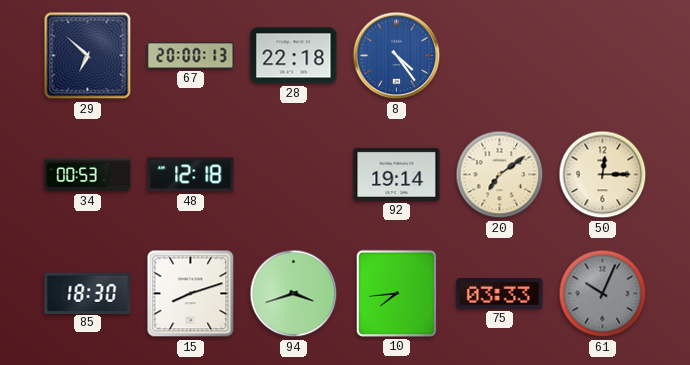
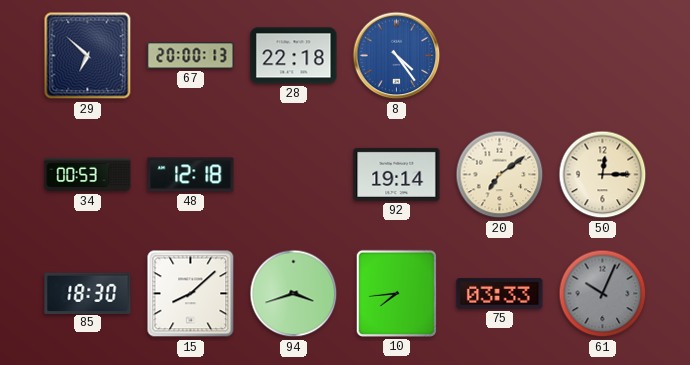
15: 8:12 -> 8:08 (191, 294)
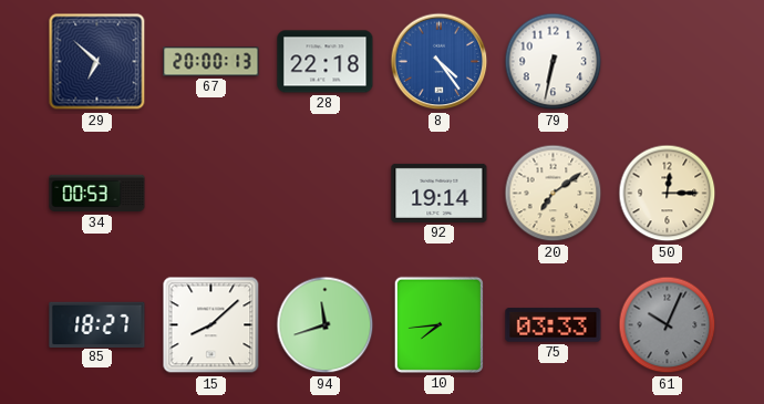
79: none -> 6:32 (554, 62)
48: 12:18 -> none (191, 175)
85: 18:30 -> 18:27 (97, 324)
94: 3:42 -> 11:42 (326, 325)
